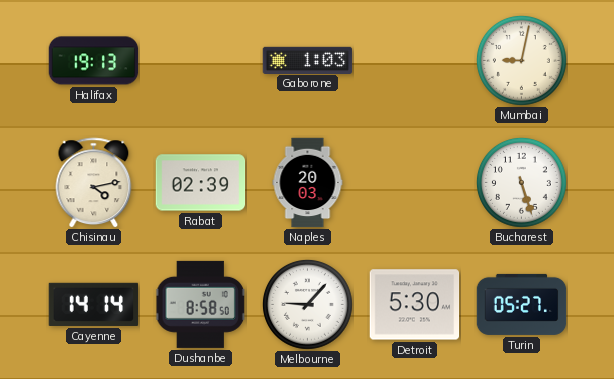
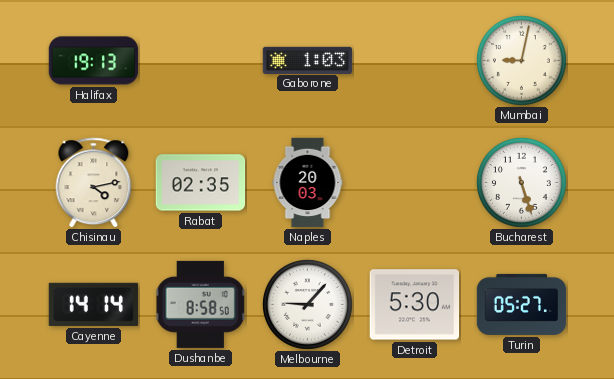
Rabat: 02:39 -> 02:35 (201, 183)
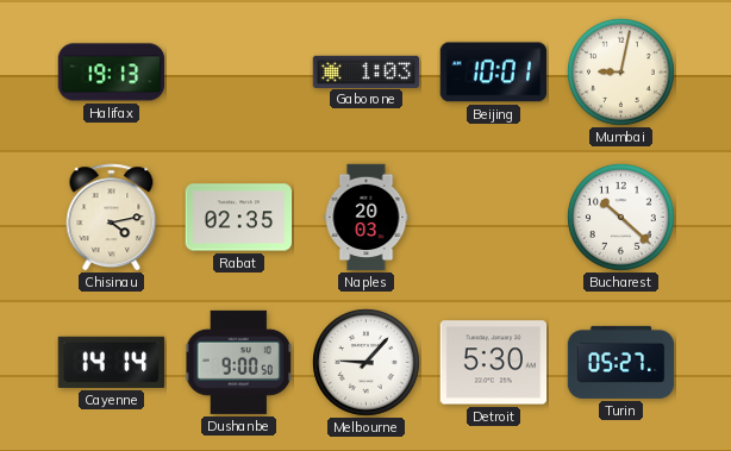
Beijing: none -> 10:01 (494, 73)
Bucharest: 5:27 -> 10:22 (620, 217)
Dushanbe: 8:58 -> 9:00 (239, 362)
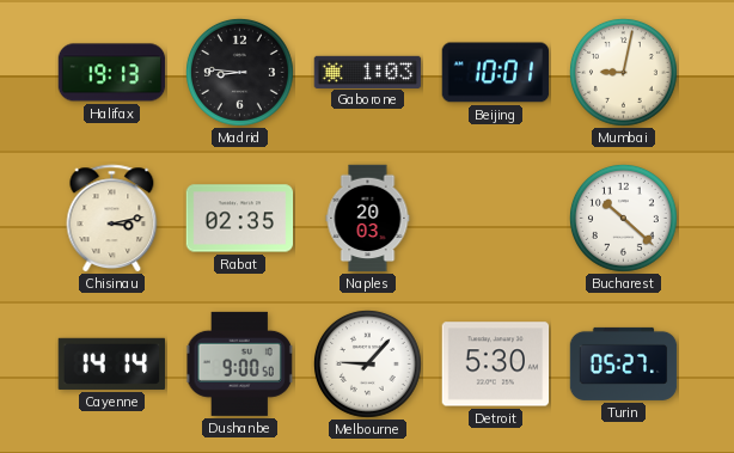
Madrid: none -> 8:46 (239, 72)
Chisinau: 4:13 -> 3:13 (112, 219)
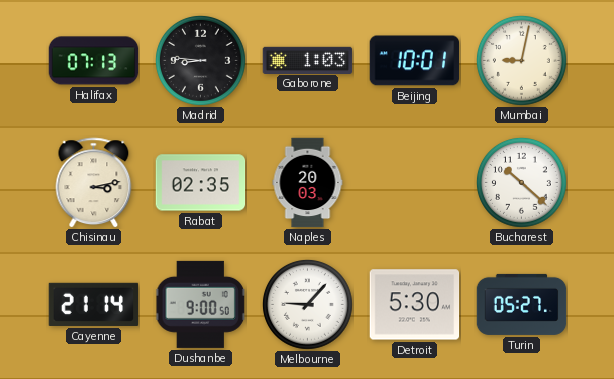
Halifax: 19:13 -> 07:13 (94, 61)
Cayenne: 14:14 -> 21:14 (94, 304)
